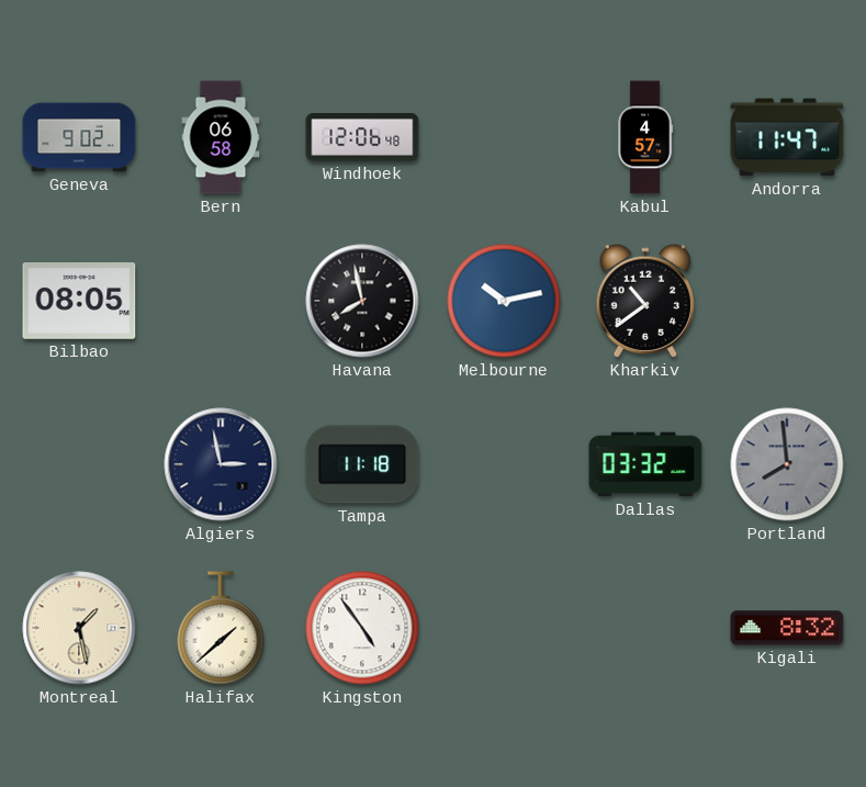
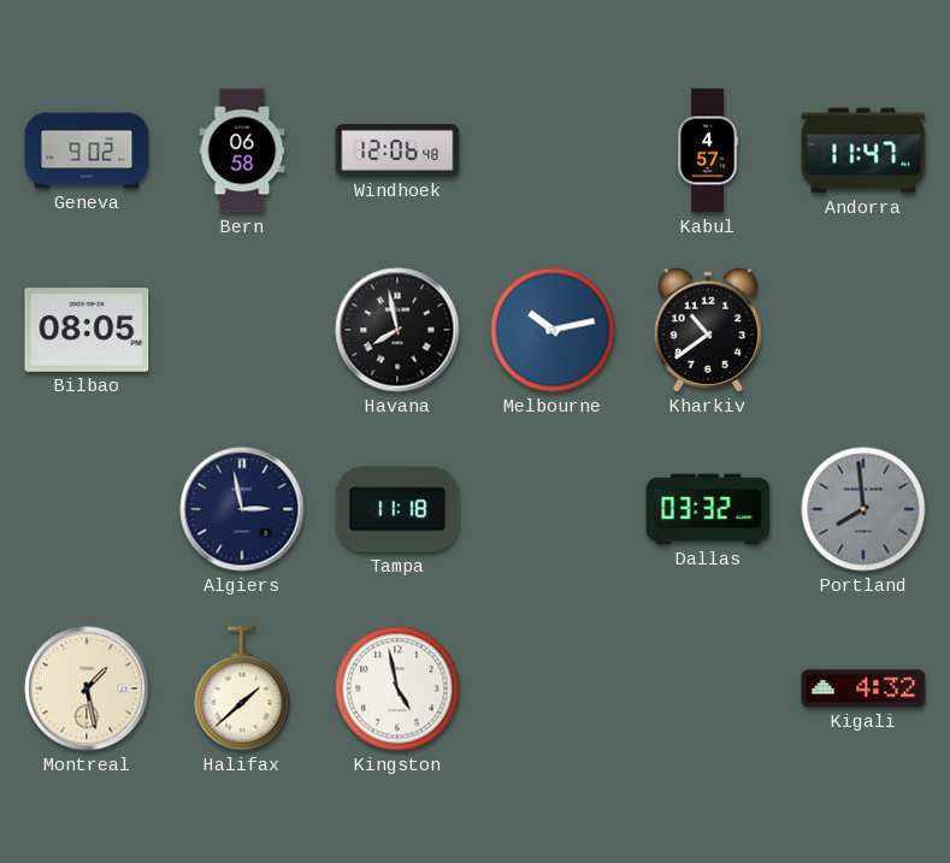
Kingston: 4:54 -> 4:58 (397, 688)
Kigali: 8:32 -> 4:32 (863, 688)
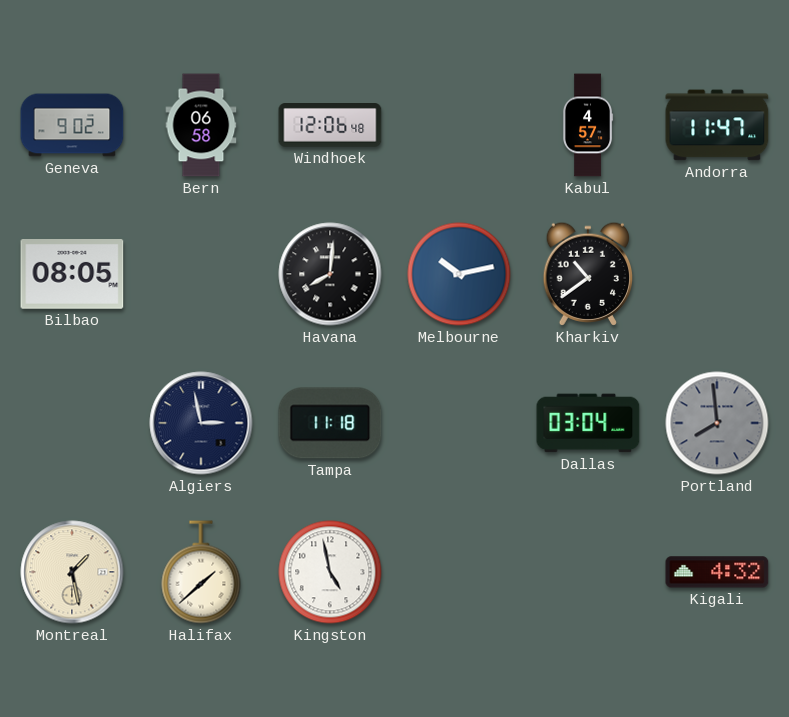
Havana: 7:58 -> 8:01 (330, 274)
Dallas: 03:32 -> 03:04 (588, 423)
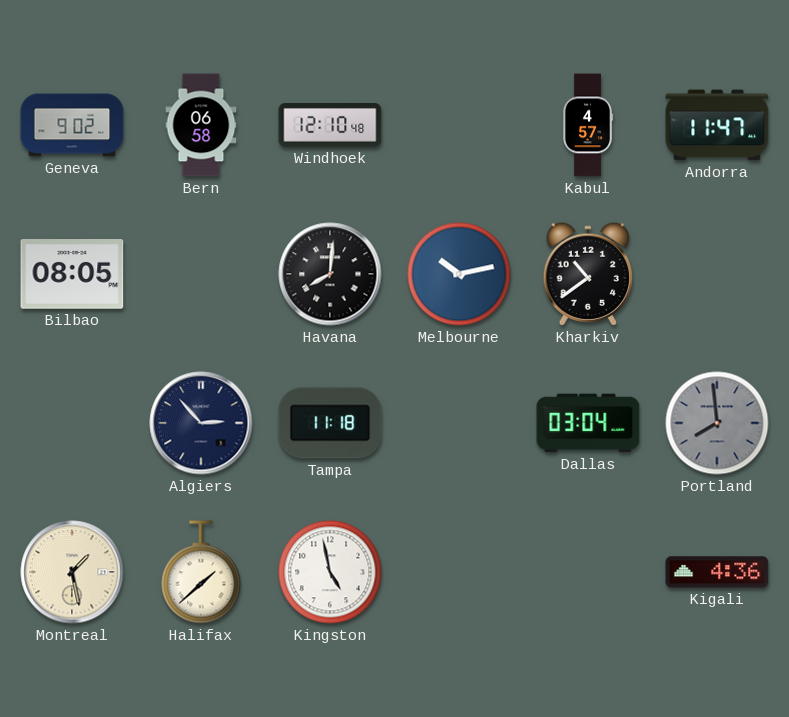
Windhoek: 12:06 -> 12:10 (330, 125)
Algiers: 2:58 -> 2:53 (201, 423)
Kigali: 4:32 -> 4:36 (717, 572)
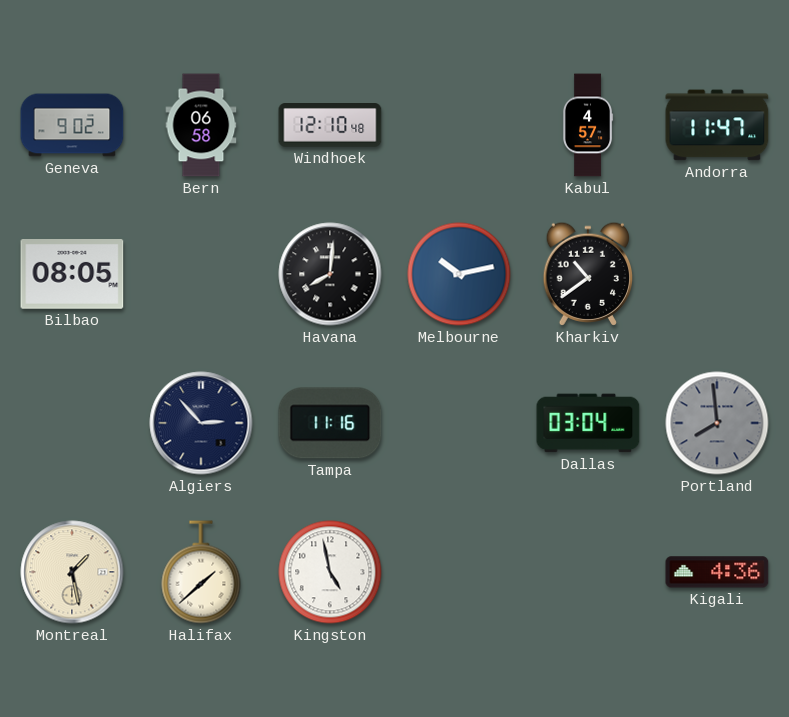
Tampa: 11:18 -> 11:16 (330, 423)
